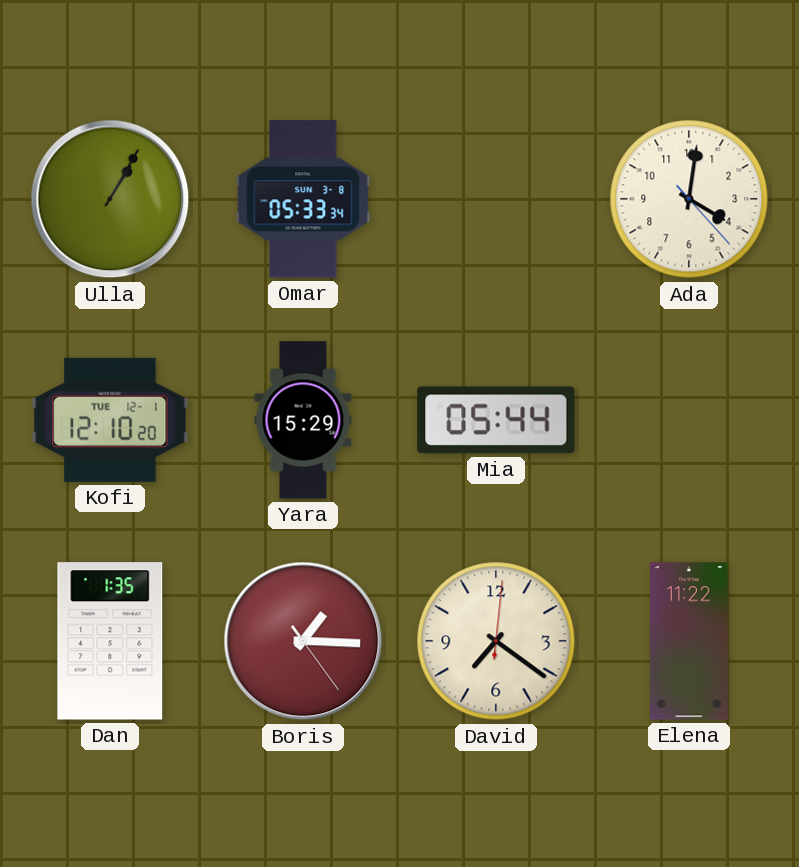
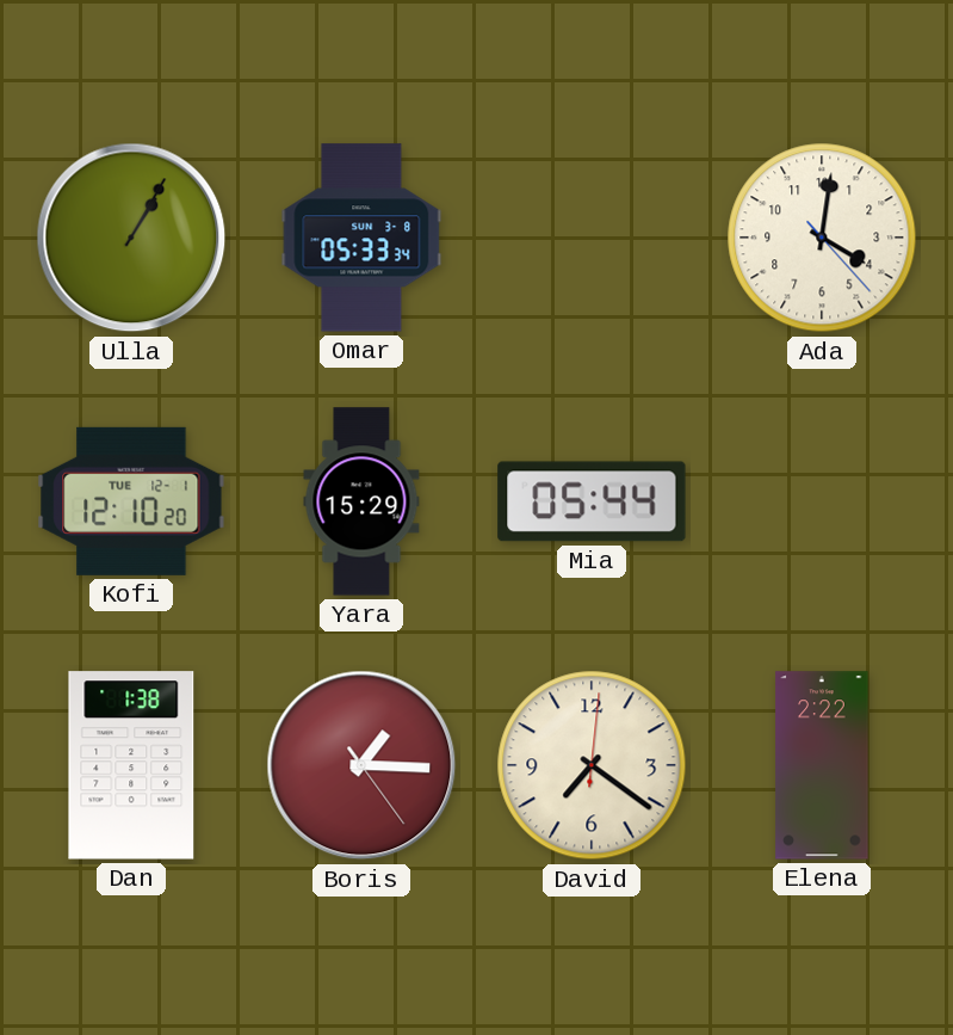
Dan: 1:35 -> 1:38 (131, 765)
Elena: 11:22 -> 2:22 (822, 765)
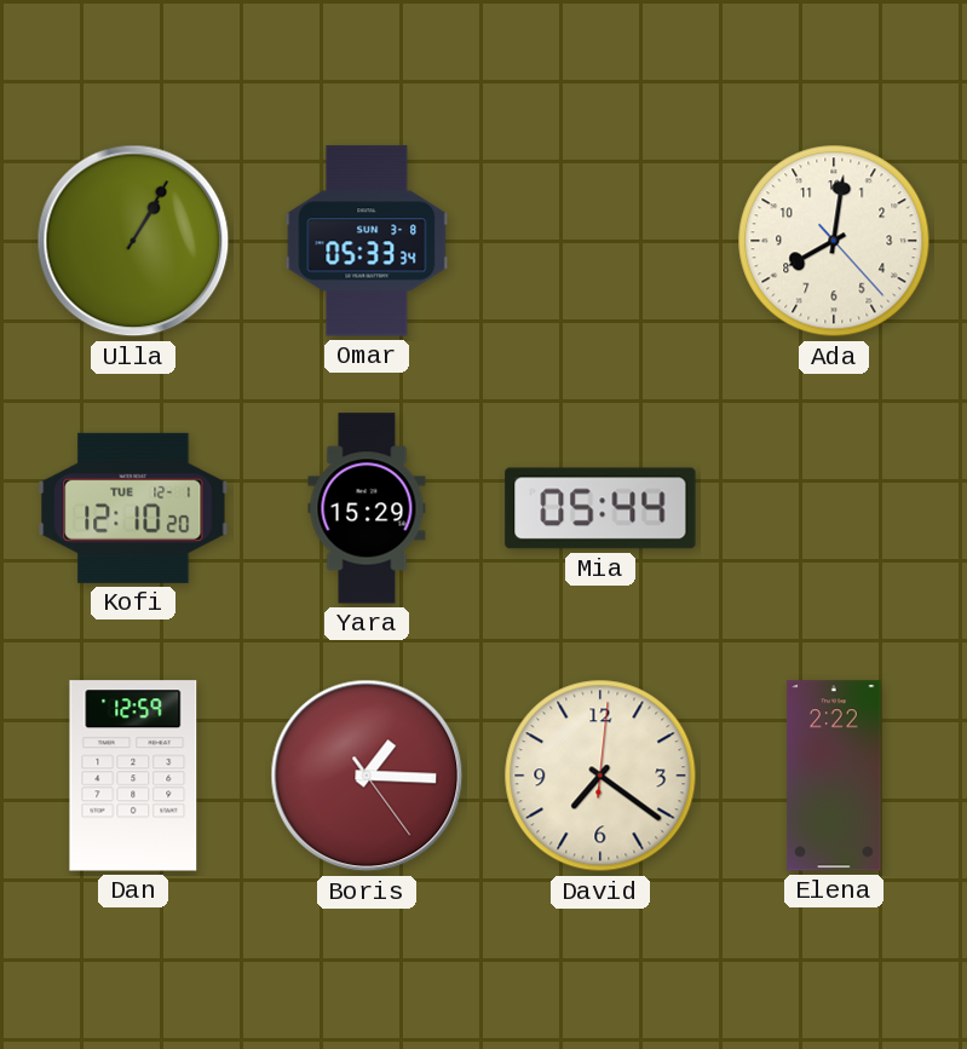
Ada: 4:01 -> 8:01 (834, 241)
Dan: 1:38 -> 12:59 (133, 776)
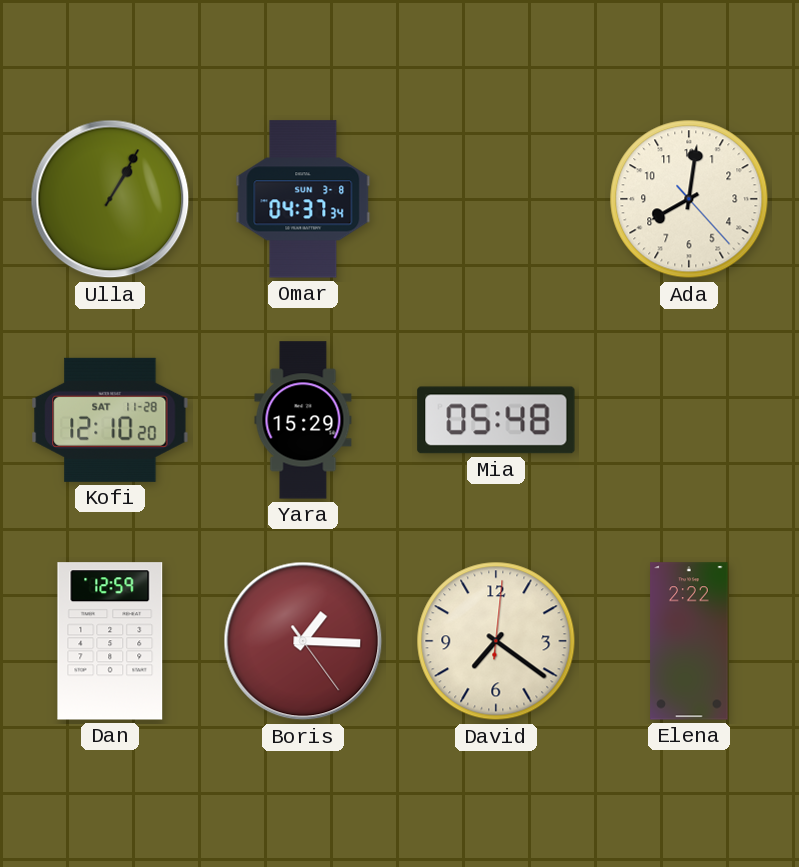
Omar: 05:33 -> 04:37 (303, 199)
Kofi date: TUE 12-1 -> SAT 11-28 (110, 420)
Mia: 05:44 -> 05:48 (496, 420)
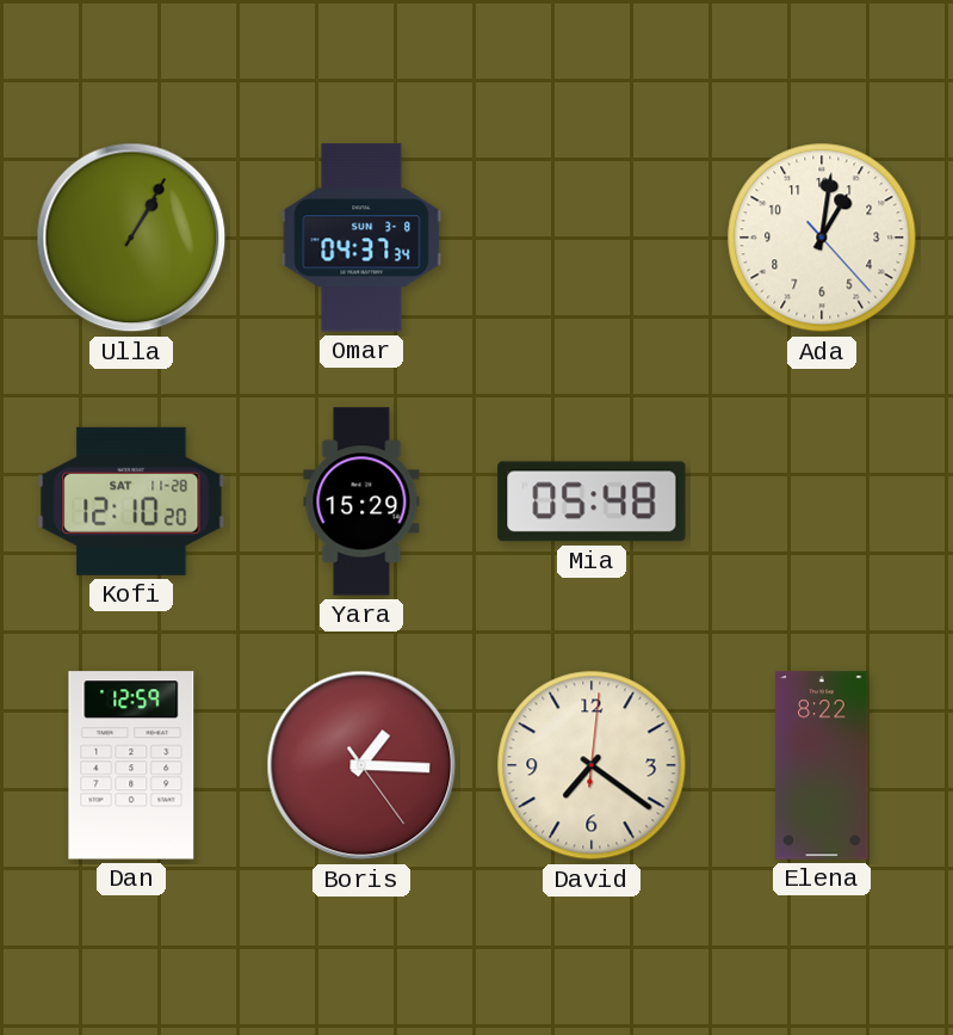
Ada: 8:01 -> 1:01 (822, 238)
Elena: 2:22 -> 8:22 (822, 765)
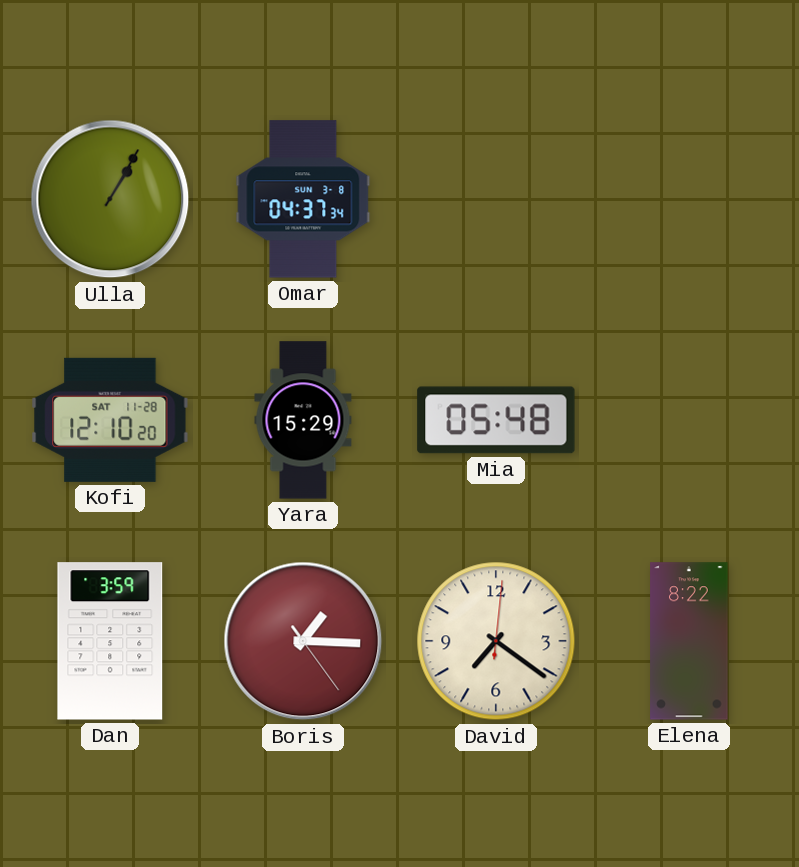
Ada: 1:01 -> none (822, 238)
Dan: 12:59 -> 3:59 (110, 641)
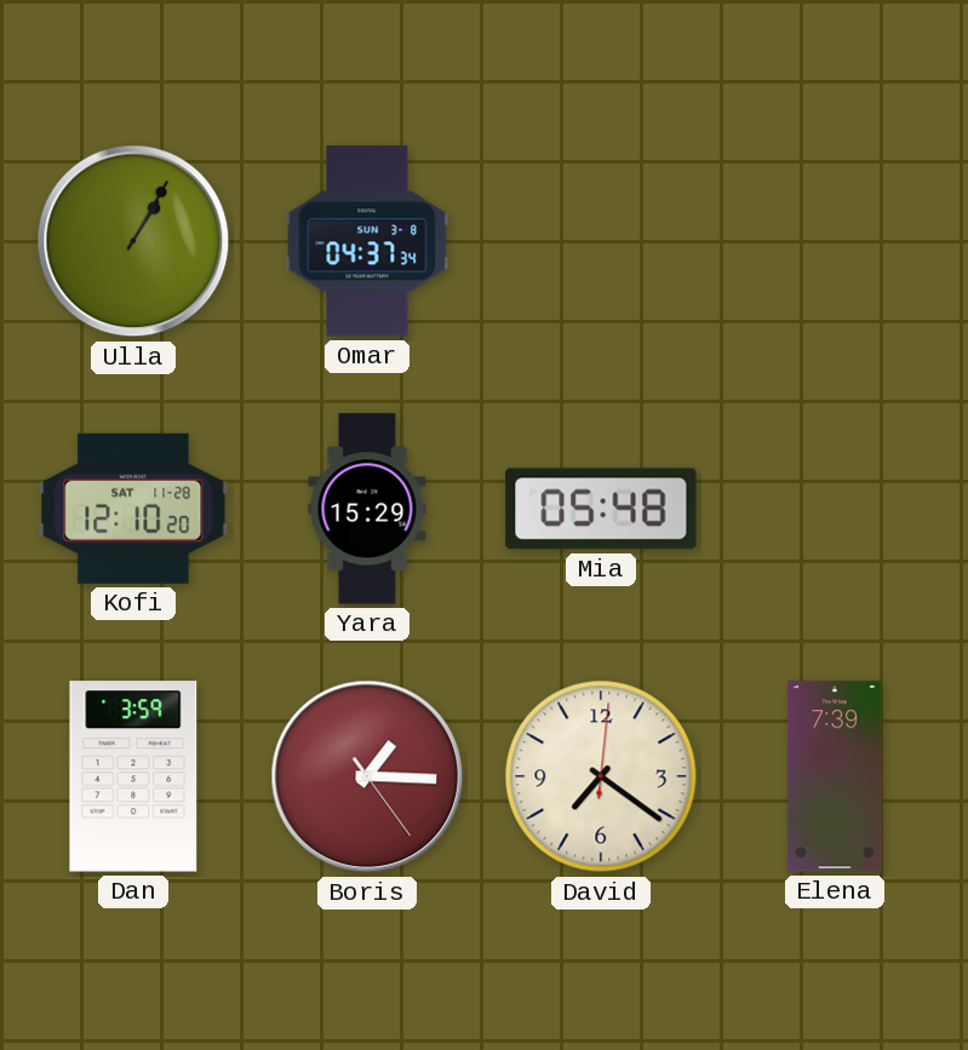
Elena: 8:22 -> 7:39 (835, 776)
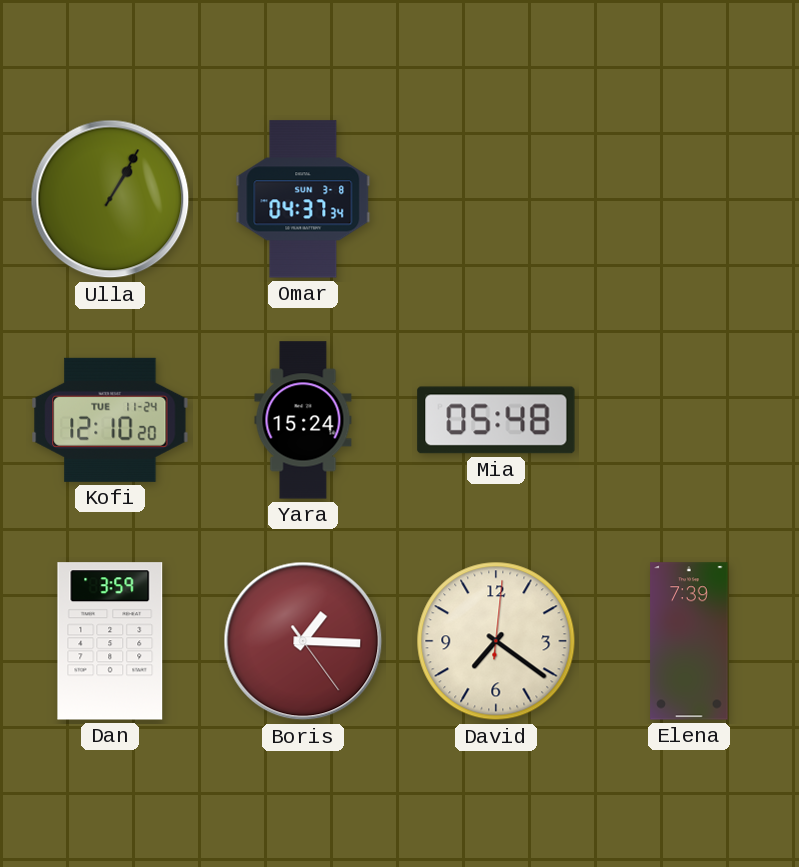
Kofi date: SAT 11-28 -> TUE 11-24 (110, 420)
Yara: 15:29 -> 15:24 (303, 420)
